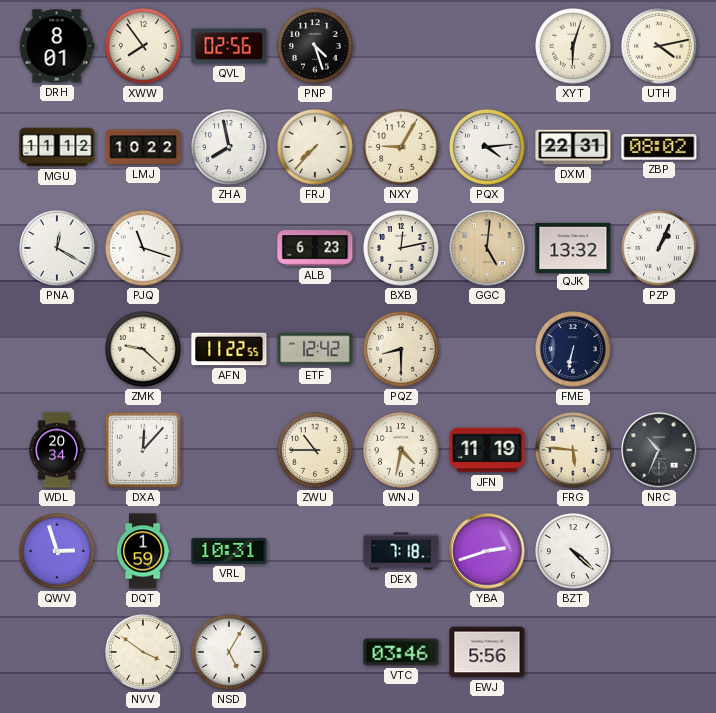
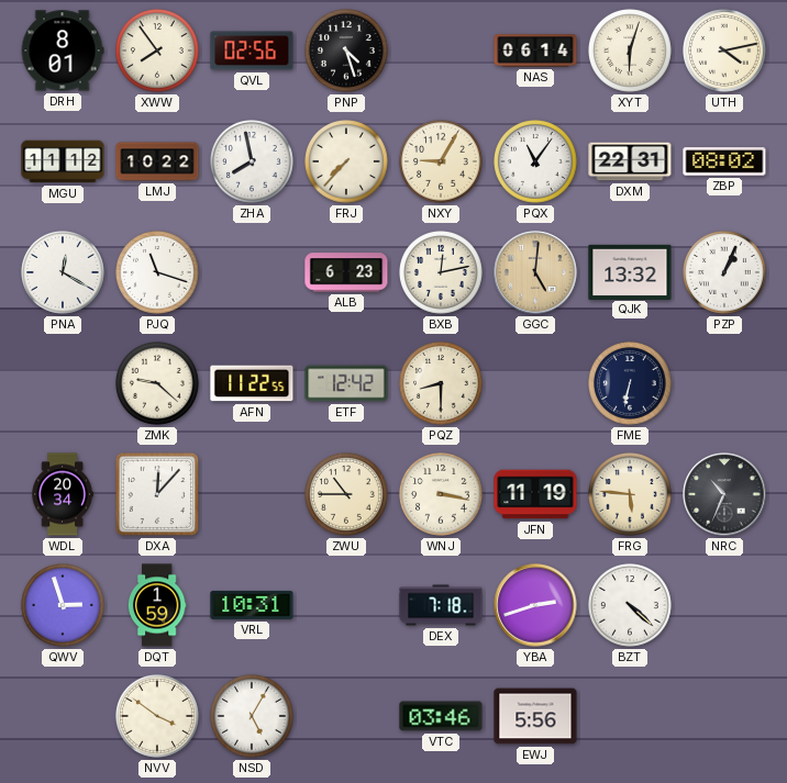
NAS: none -> 06:14 (535, 51)
PQX: 4:14 -> 11:06 (536, 163)
WNJ: 4:32 -> 3:17 (442, 495)
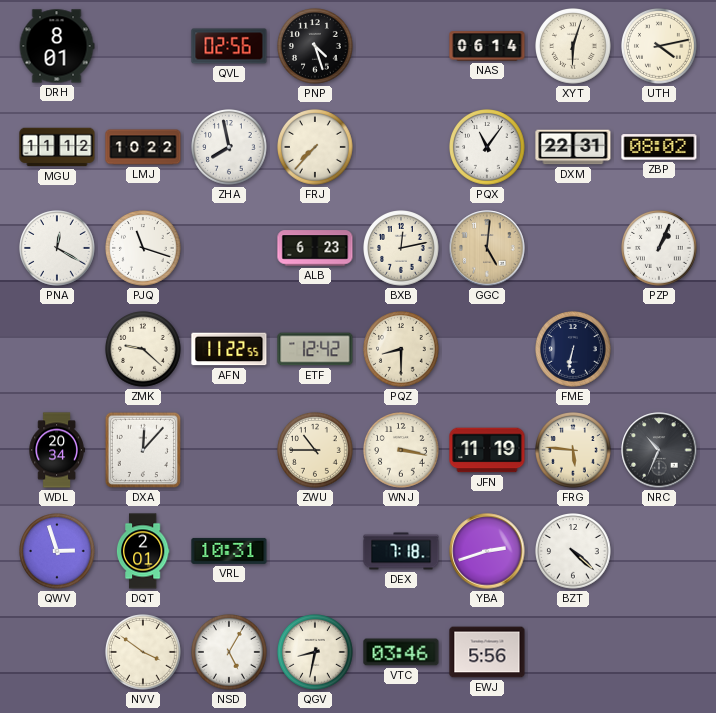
XWW: 7:54 -> none (158, 52)
NXY: 9:05 -> none (442, 163)
QJK: 13:32 -> none (630, 271)
DQT: 1:59 -> 2:01 (143, 551)
QGV: none -> 8:32 (316, 653)
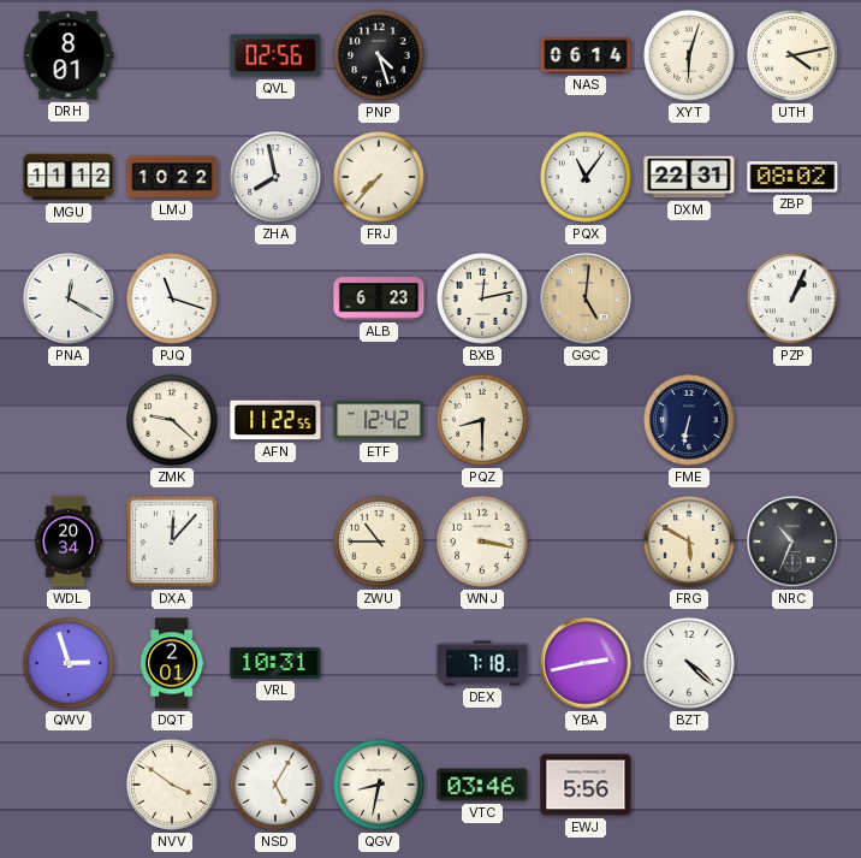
JFN: 11:19 -> none (487, 450)
FRG: 5:46 -> 5:50 (690, 543)
YBA: 2:42 -> 2:43 (586, 663)
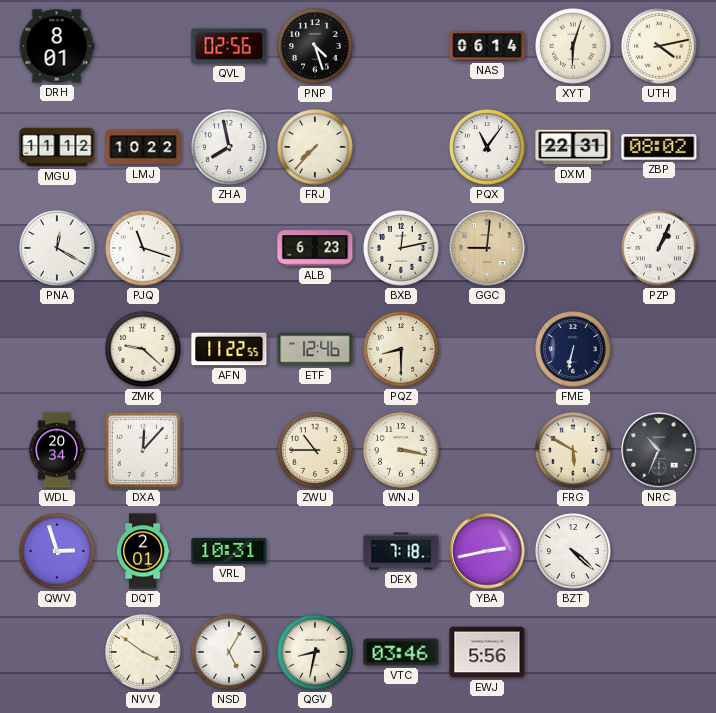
GGC: 5:01 -> 9:01 (487, 248)
ETF: 12:42 -> 12:46 (315, 349)
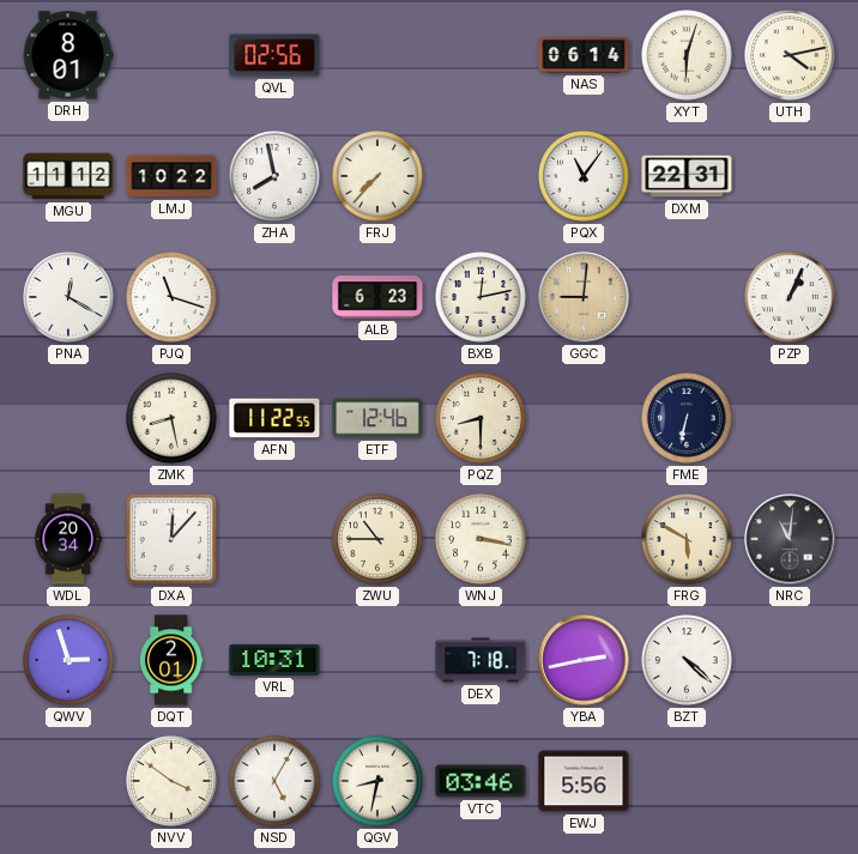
PNP: 4:27 -> none (316, 47)
ZBP: 08:02 -> none (659, 147)
ZMK: 9:22 -> 8:28 (173, 419)
NRC: 10:34 -> 11:01 (790, 539)
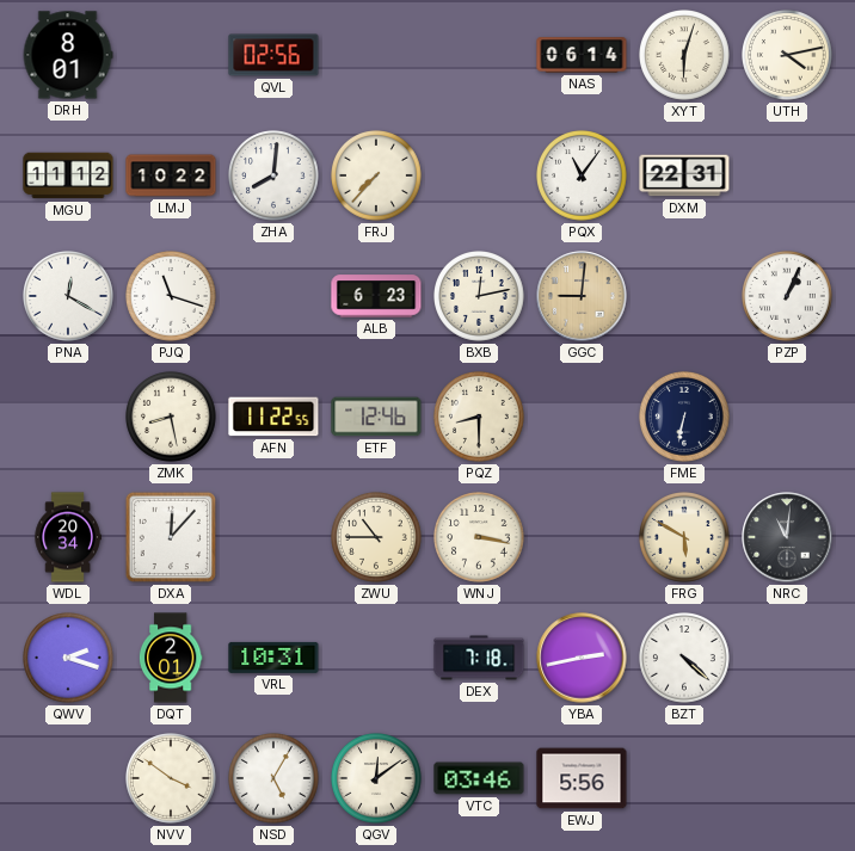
ZHA: 7:58 -> 8:01 (275, 177)
QWV: 2:57 -> 2:18 (69, 659)
QGV: 8:32 -> 12:09 (377, 779)
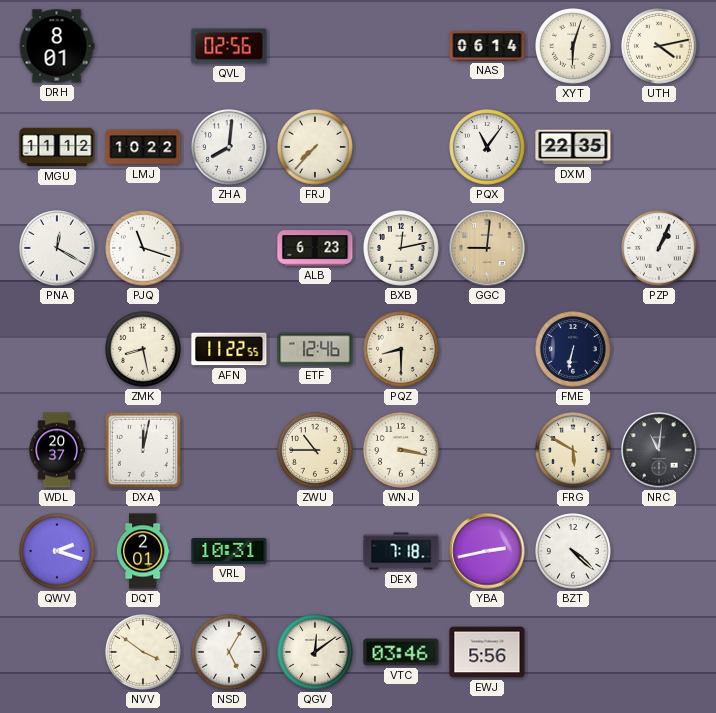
DXM: 22:31 -> 22:35 (573, 147)
WDL: 20:34 -> 20:37 (57, 450)
DXA: 12:07 -> 12:02 (143, 450)
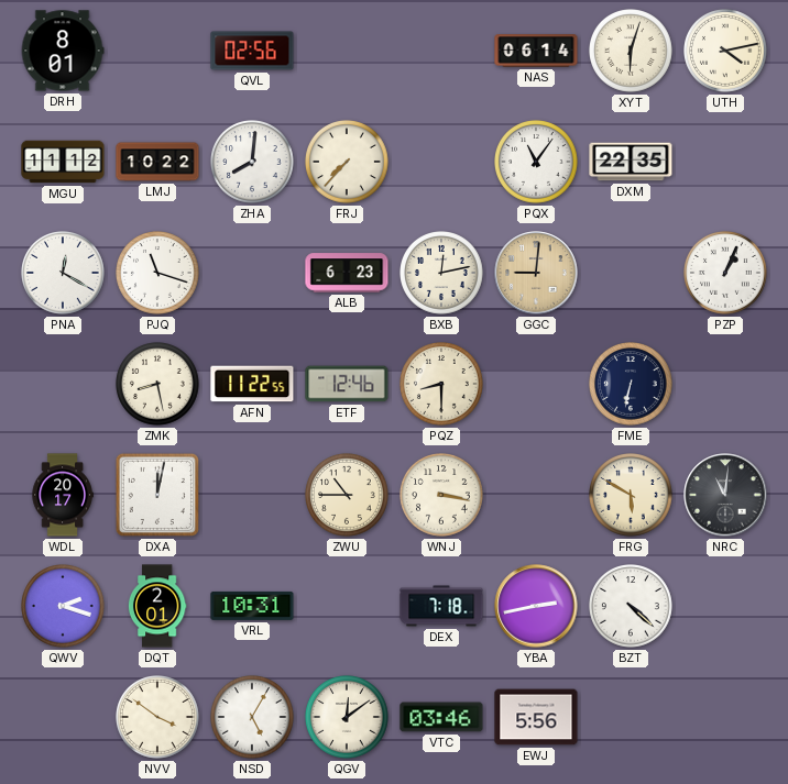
WDL: 20:37 -> 20:17 (63, 495)
